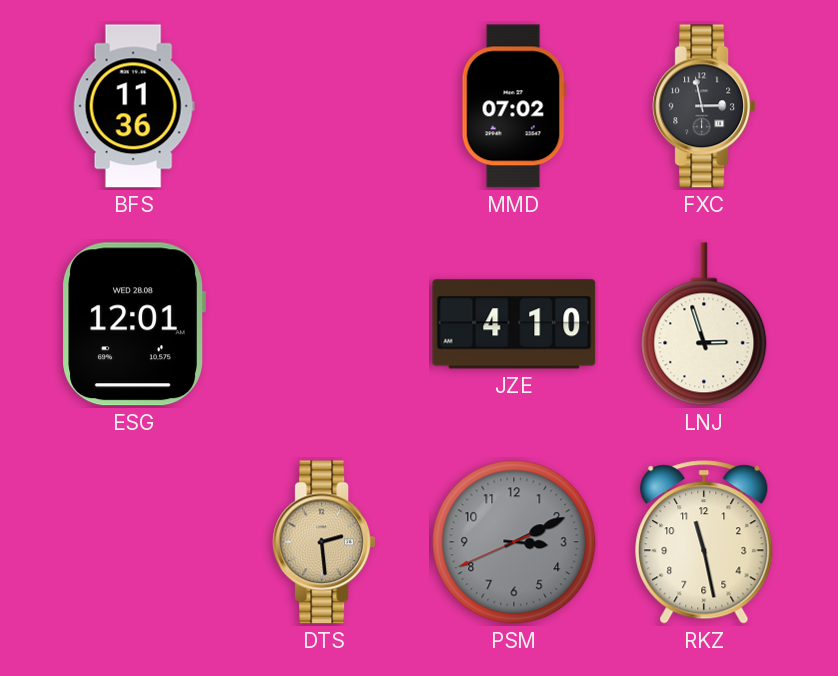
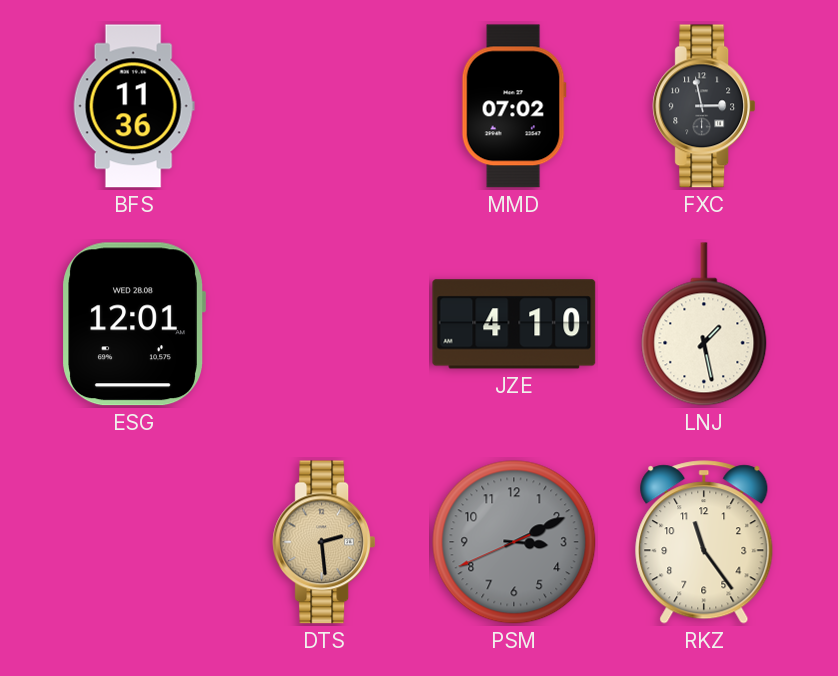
LNJ: 2:57 -> 1:28 (704, 324)
RKZ: 11:28 -> 11:24 (704, 542)
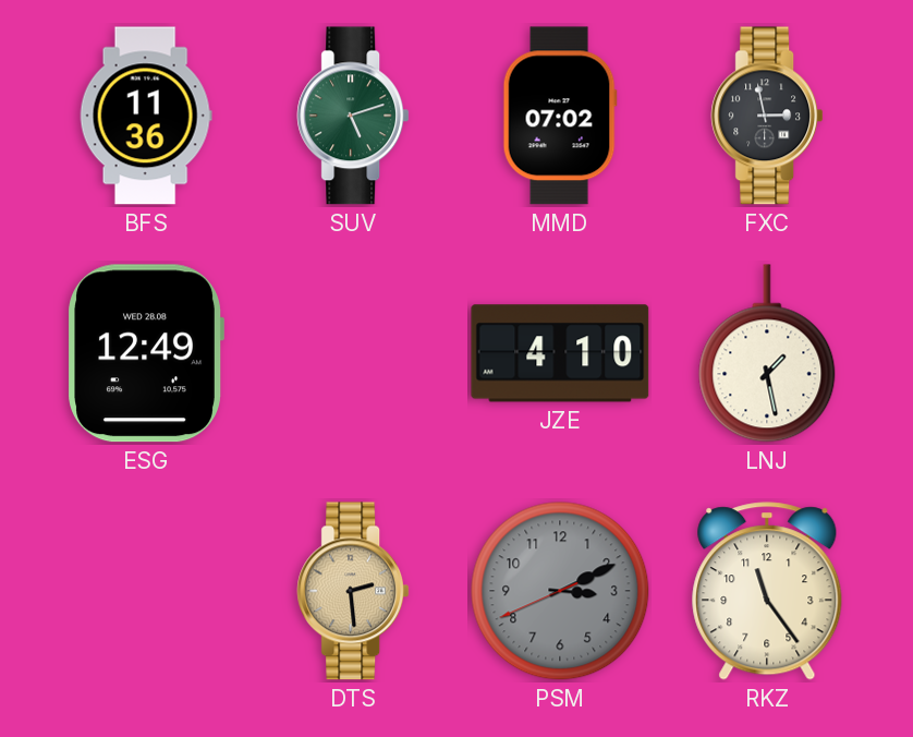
SUV: none -> 5:12 (353, 116)
ESG: 12:01 -> 12:49 (146, 353)
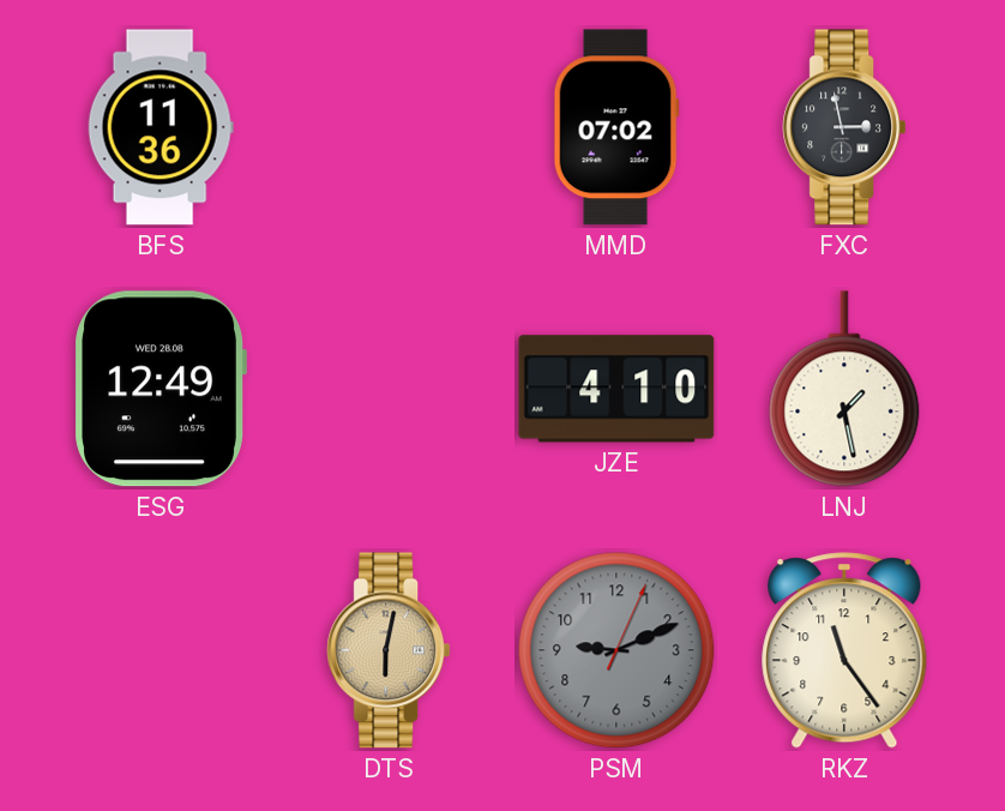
SUV: 5:12 -> none (353, 116)
DTS: 2:29 -> 6:02 (389, 650)
PSM: 3:10 -> 9:11 (616, 650)
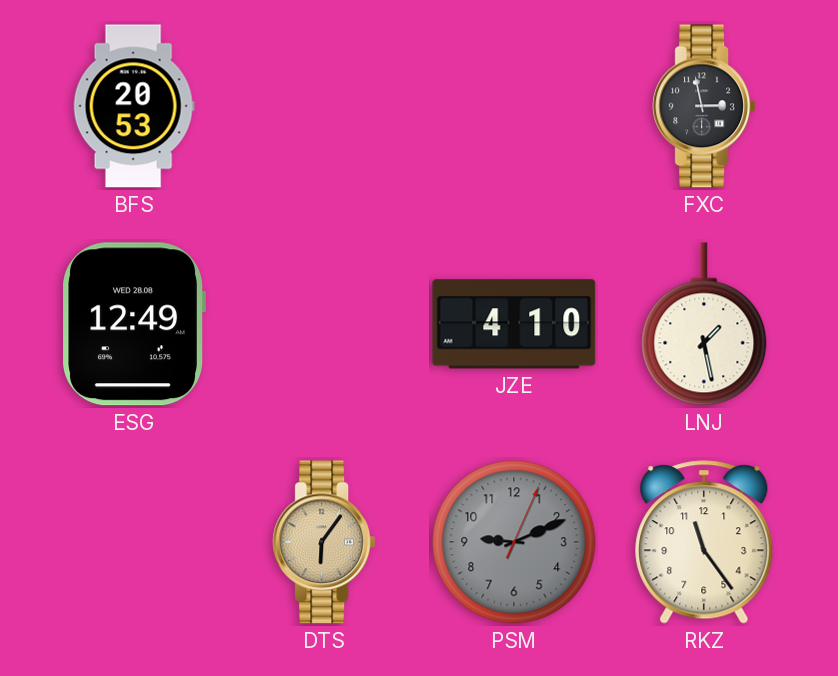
BFS: 11:36 -> 20:53 (134, 106)
MMD: 07:02 -> none (616, 127)
DTS: 6:02 -> 6:06 (324, 542)
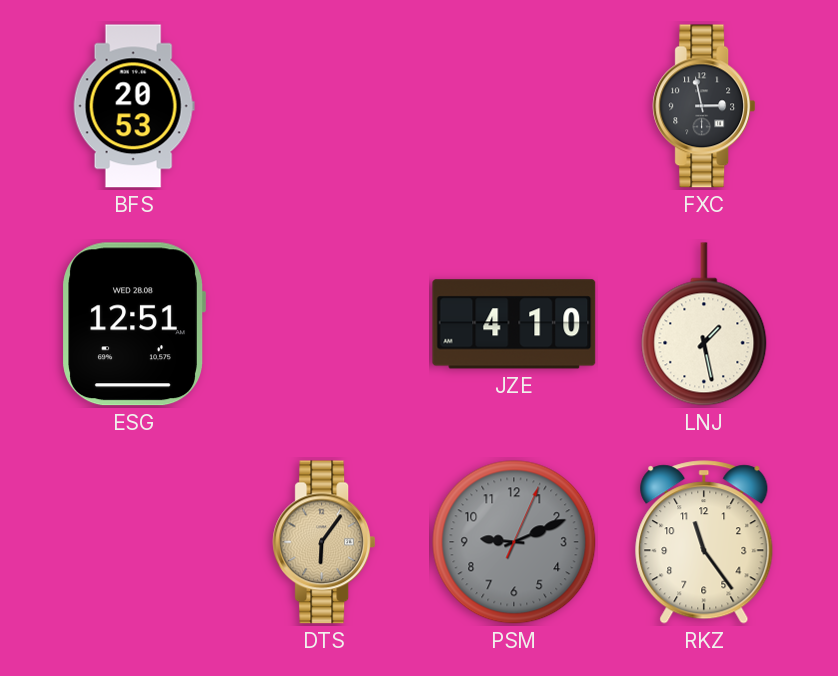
ESG: 12:49 -> 12:51 (134, 324)
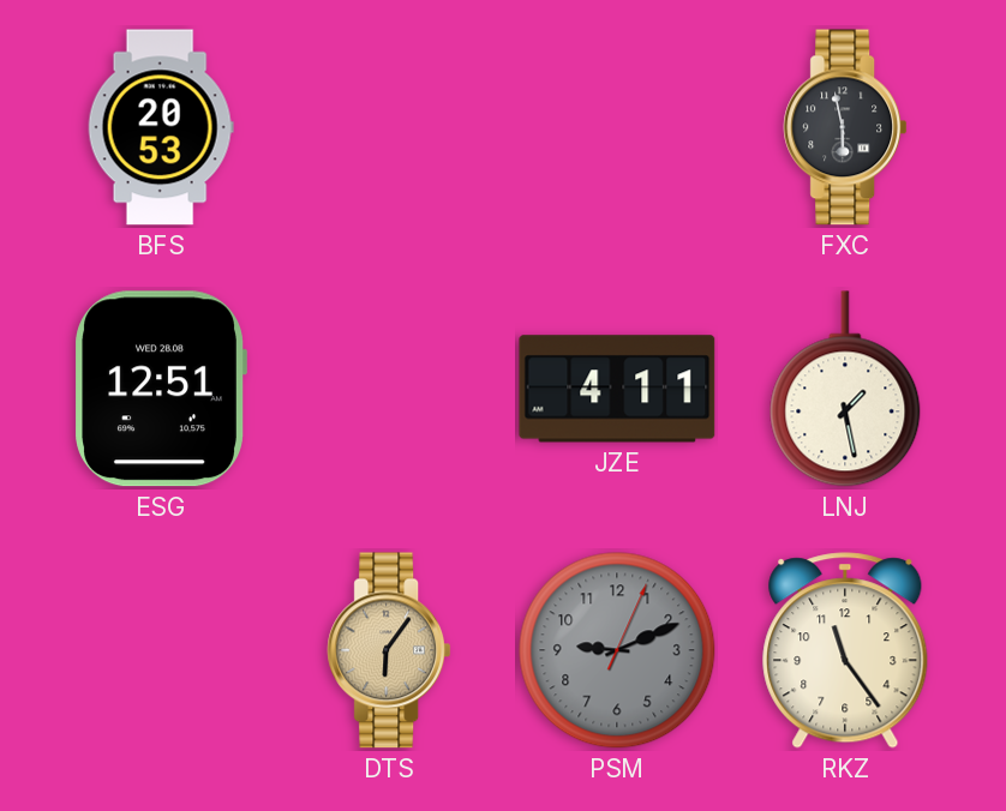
FXC: 2:58 -> 5:58 (845, 127)
JZE: 4:10 -> 4:11 (617, 389)
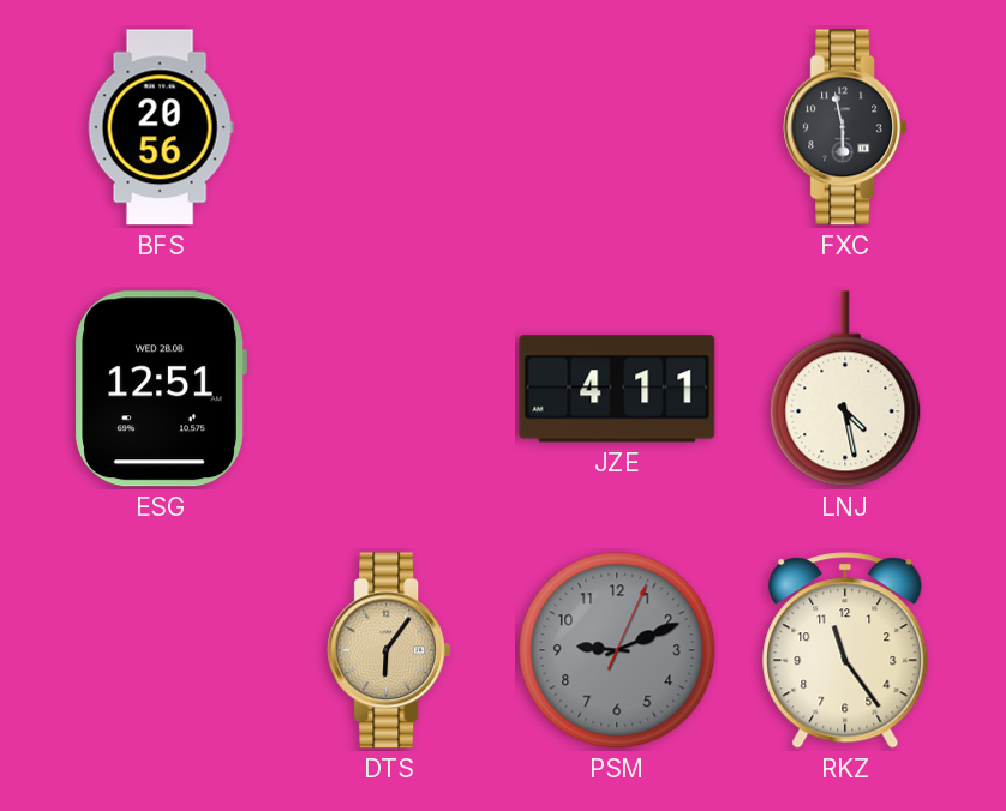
BFS: 20:53 -> 20:56 (161, 127)
LNJ: 1:28 -> 4:28 (845, 389)
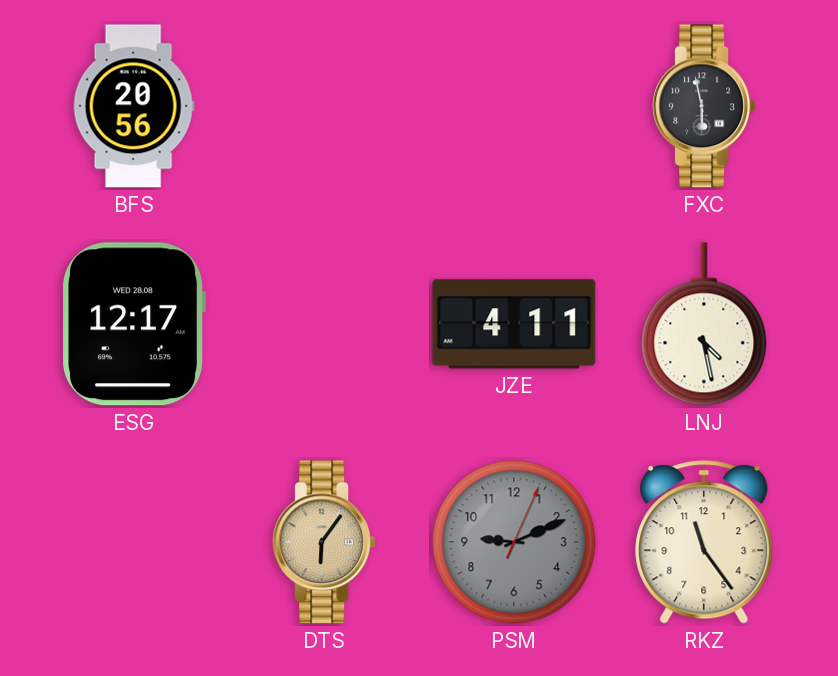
ESG: 12:51 -> 12:17 (134, 324)
